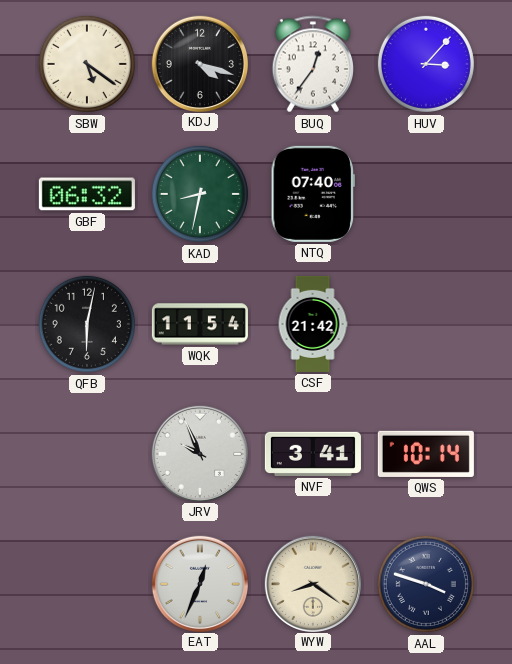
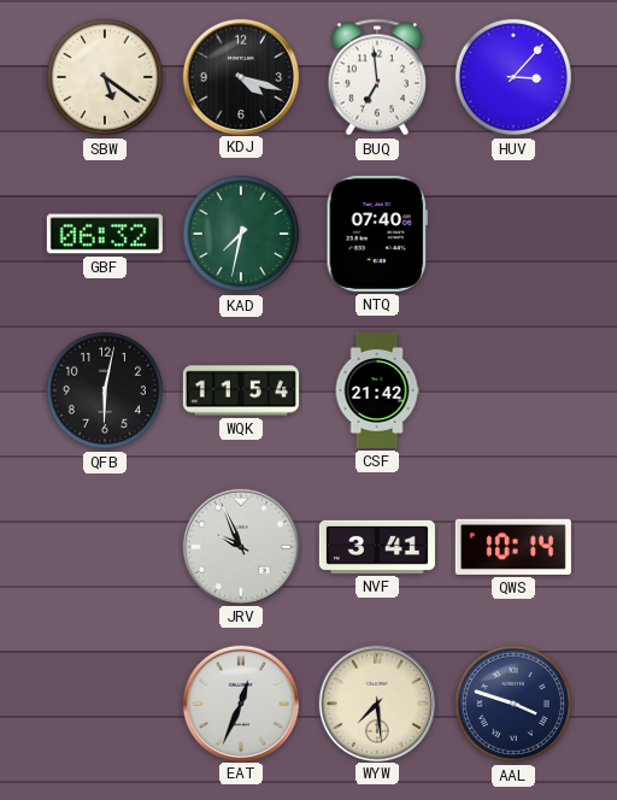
BUQ: 12:36 -> 6:59 (376, 77)
KAD: 8:32 -> 7:32 (241, 234)
WYW: 8:21 -> 7:29 (376, 702)
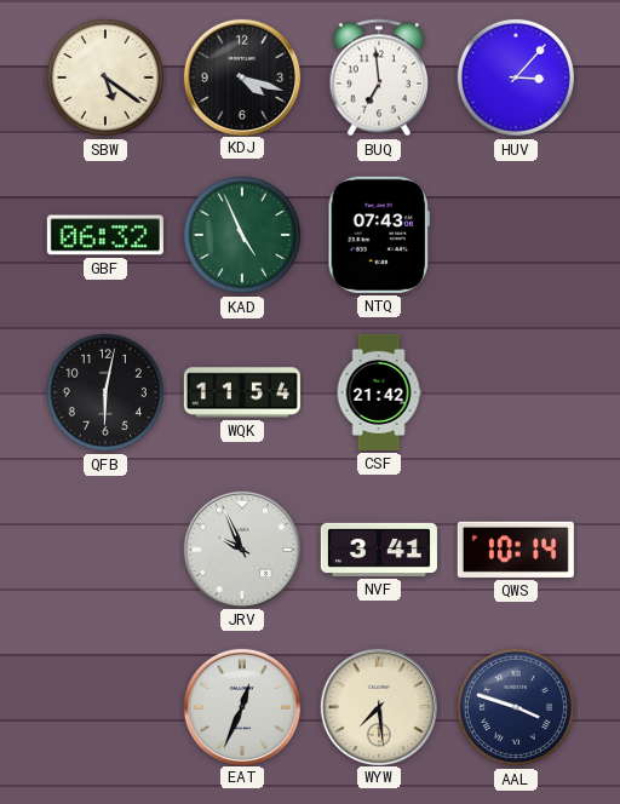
KAD: 7:32 -> 4:56 (242, 235)
NTQ: 07:40 -> 07:43 (378, 235)
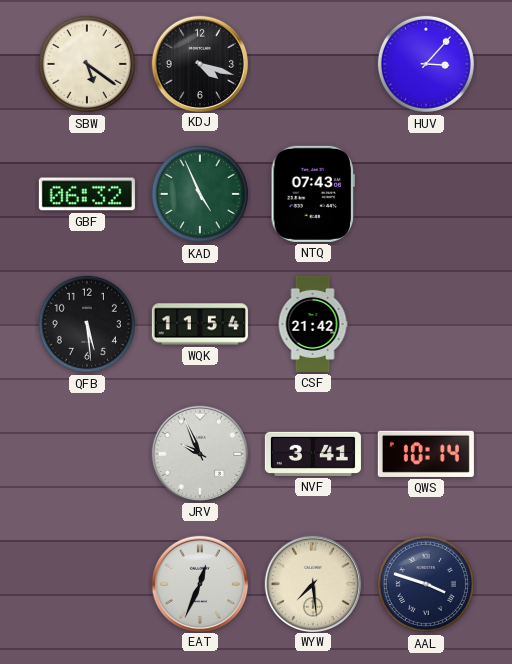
BUQ: 6:59 -> none (378, 77)
QFB: 6:02 -> 5:29 (87, 324)
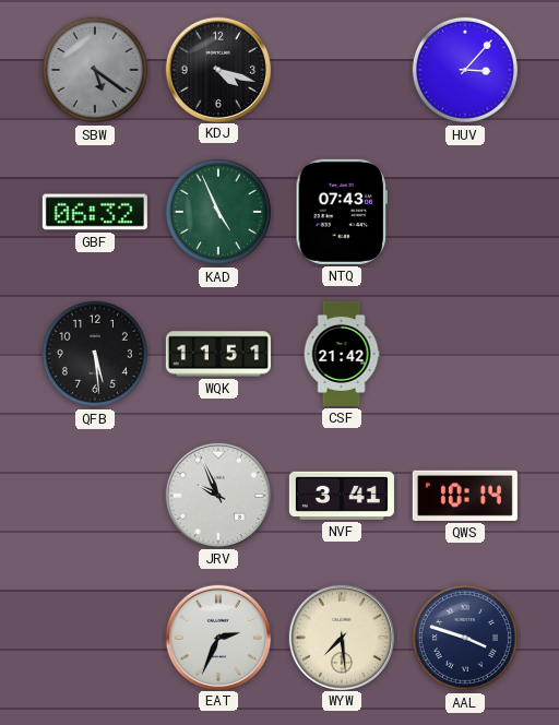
SBW dial: cream -> grey (95, 70)
WQK: 11:54 -> 11:51 (218, 354)
EAT: 12:34 -> 2:34 (217, 637)
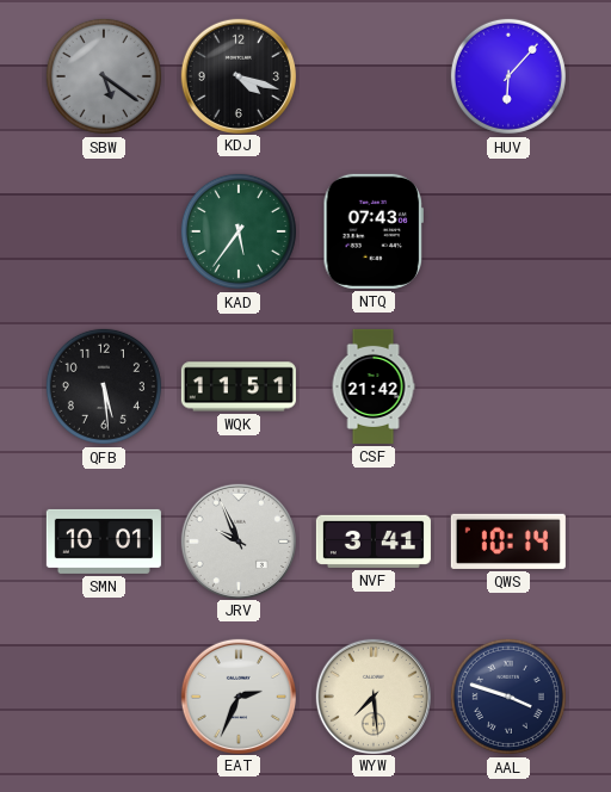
HUV: 3:07 -> 6:07 (508, 76)
GBF: 06:32 -> none (95, 212)
KAD: 4:56 -> 5:36 (239, 231)
SMN: none -> 10:01 (104, 542)
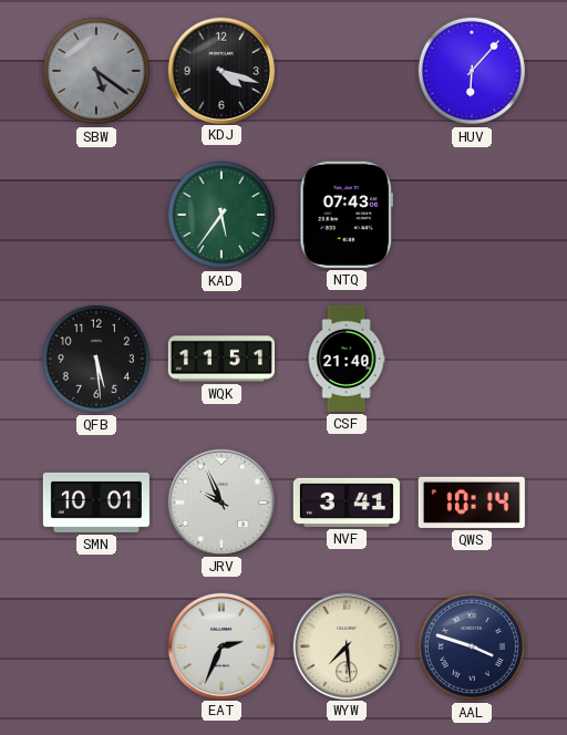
CSF: 21:42 -> 21:40 (347, 359)
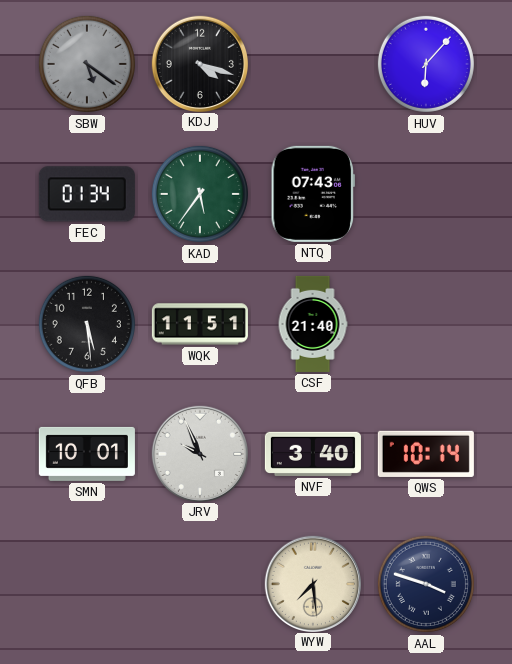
FEC: none -> 01:34 (87, 194)
NVF: 3:41 -> 3:40 (313, 454)
EAT: 2:34 -> none (220, 645)
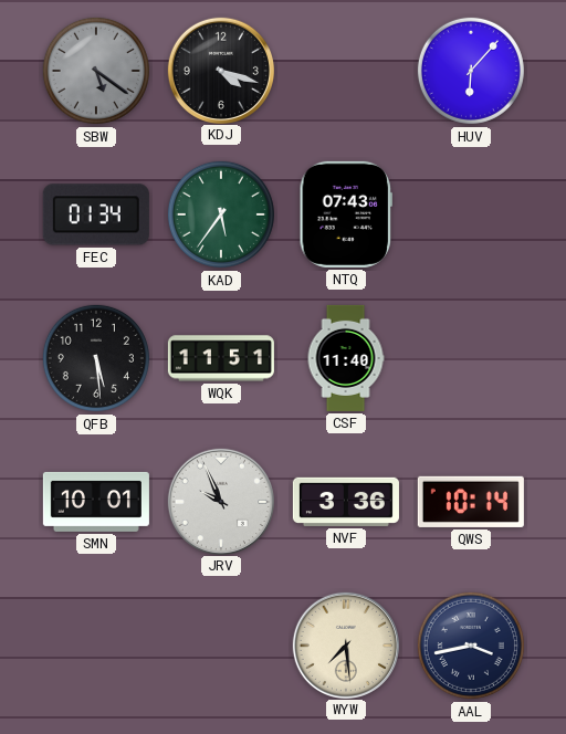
CSF: 21:40 -> 11:40 (346, 358)
NVF: 3:40 -> 3:36 (346, 502)
AAL: 3:48 -> 3:43 (471, 646)
